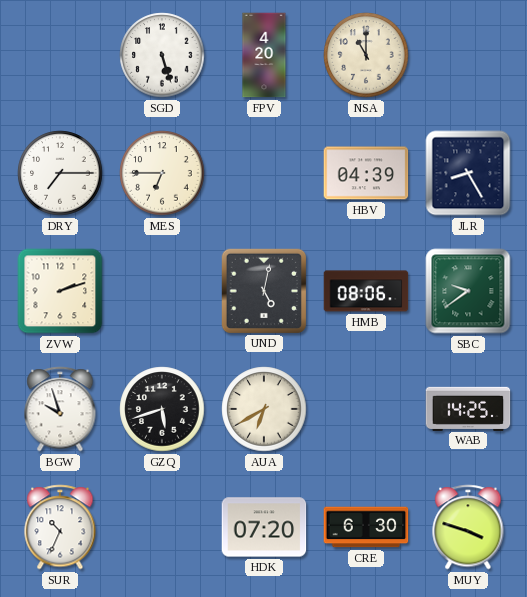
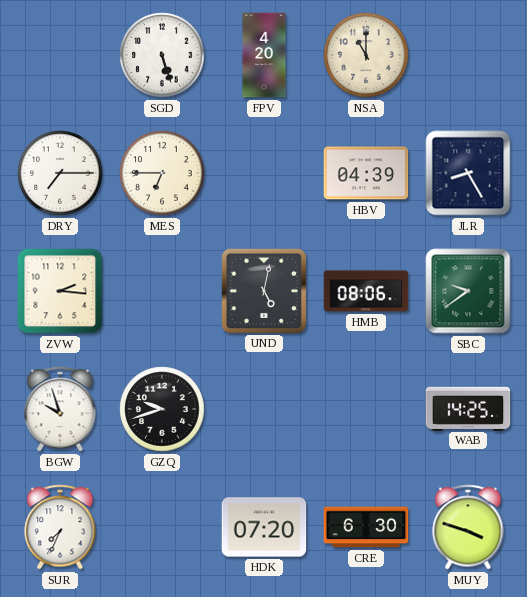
ZVW: 2:12 -> 2:16 (60, 291)
GZQ: 5:42 -> 9:42 (162, 409)
AUA: 6:40 -> none (264, 409)
SUR: 10:34 -> 7:34 (60, 527)
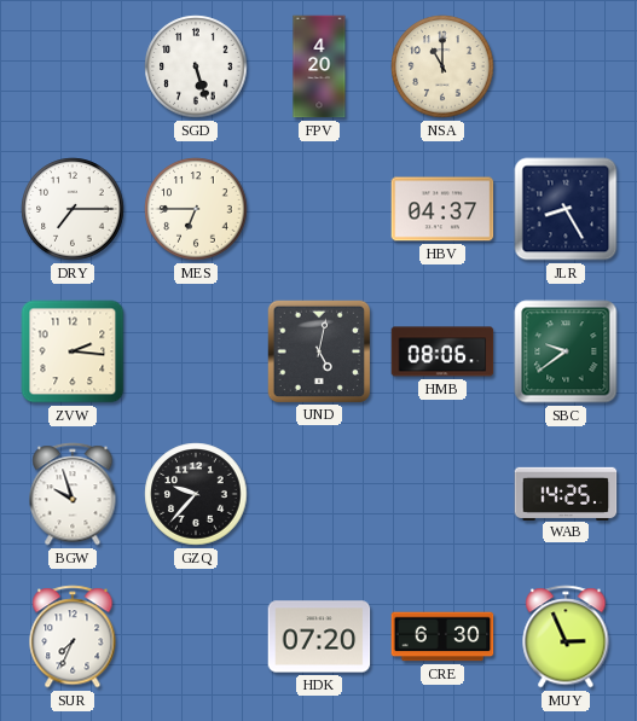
HBV: 04:39 -> 04:37 (442, 209)
GZQ: 9:42 -> 9:37 (196, 494)
MUY: 3:48 -> 2:56 (566, 636)
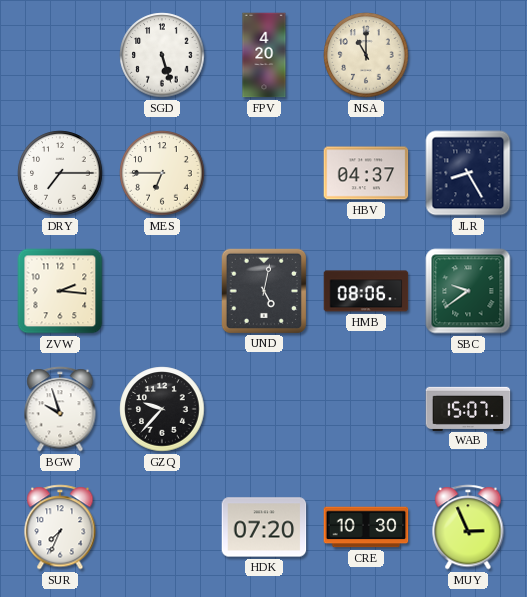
WAB: 14:25 -> 15:07 (468, 408)
CRE: 6:30 -> 10:30 (366, 527)
